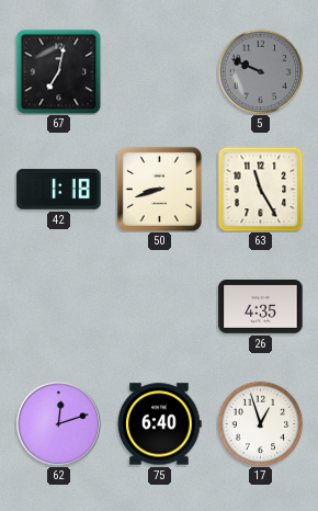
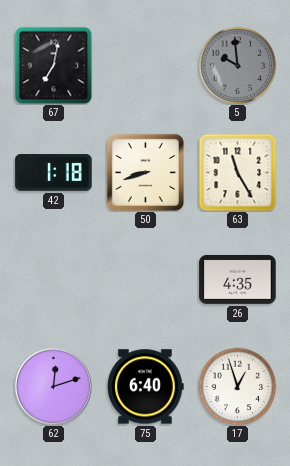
5: 9:49 -> 9:59 (237, 65)
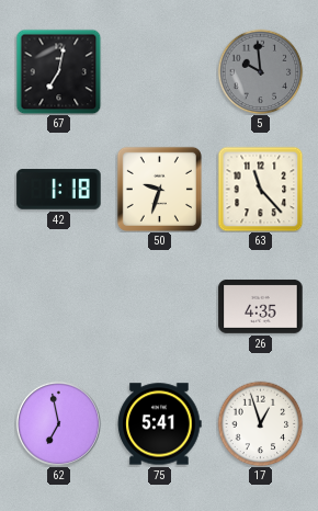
50: 8:42 -> 9:33 (159, 189)
63: 11:25 -> 11:23 (260, 189)
62: 12:12 -> 6:58 (58, 423)
75: 6:40 -> 5:41 (160, 424)
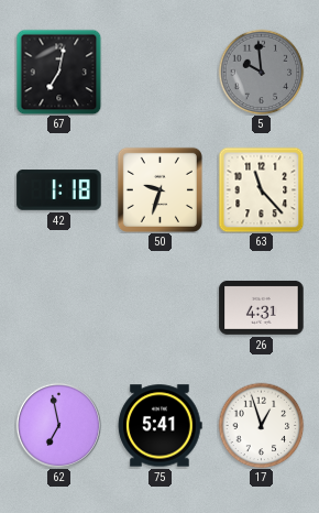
26: 4:35 -> 4:31 (262, 307)
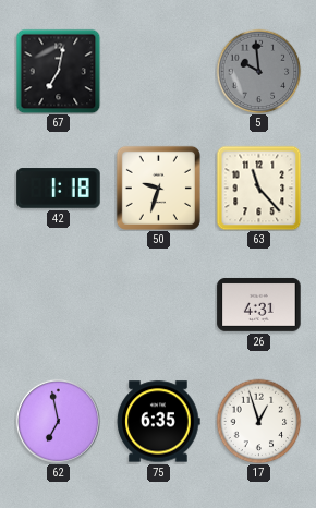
75: 5:41 -> 6:35 (159, 422)
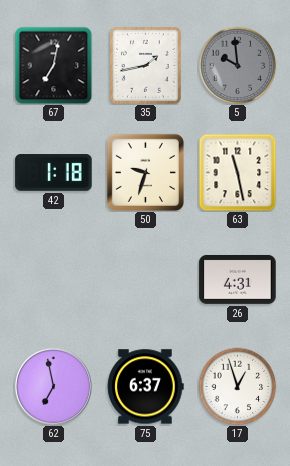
35: none -> 1:43 (146, 66)
63: 11:23 -> 11:28 (237, 172)
75: 6:35 -> 6:37 (146, 387)
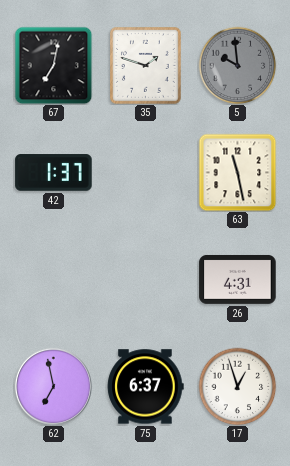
35: 1:43 -> 1:48 (146, 66)
42: 1:18 -> 1:37 (54, 173)
50: 9:33 -> none (145, 172)
